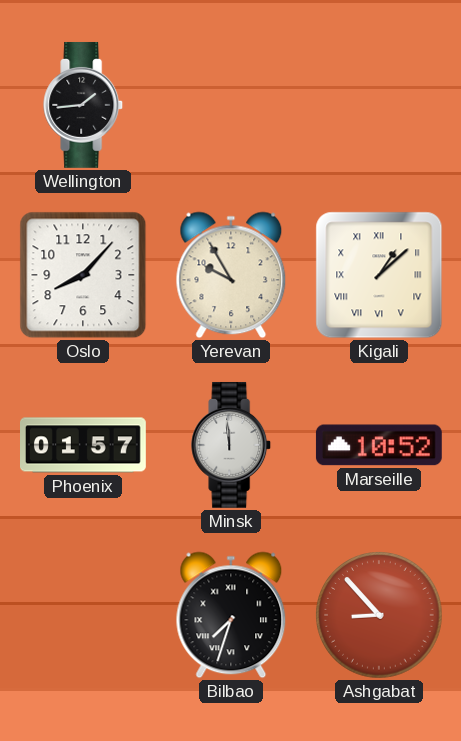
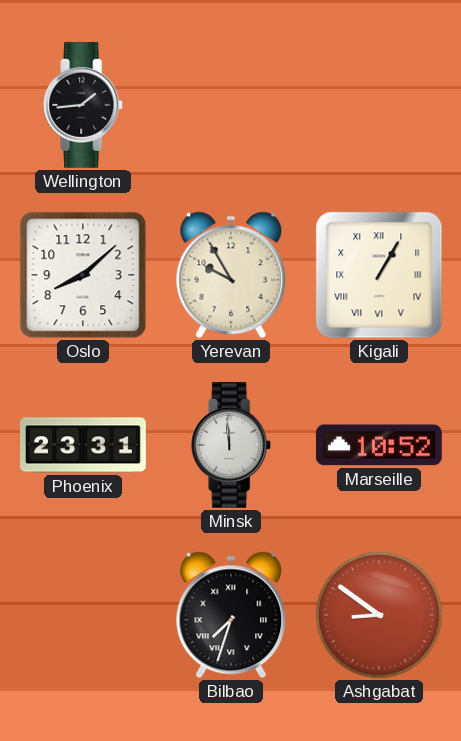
Oslo: 8:07 -> 8:08 (83, 275)
Kigali: 1:08 -> 1:05 (379, 275)
Phoenix: 01:57 -> 23:31 (84, 445)
Ashgabat: 8:53 -> 8:51 (379, 615)
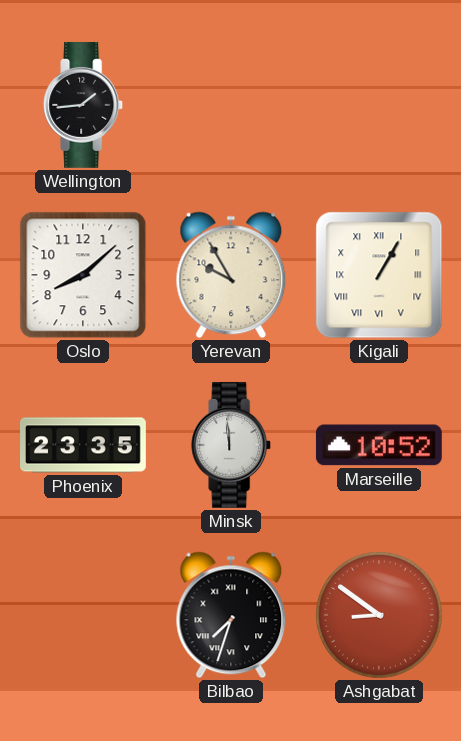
Phoenix: 23:31 -> 23:35 (84, 445)
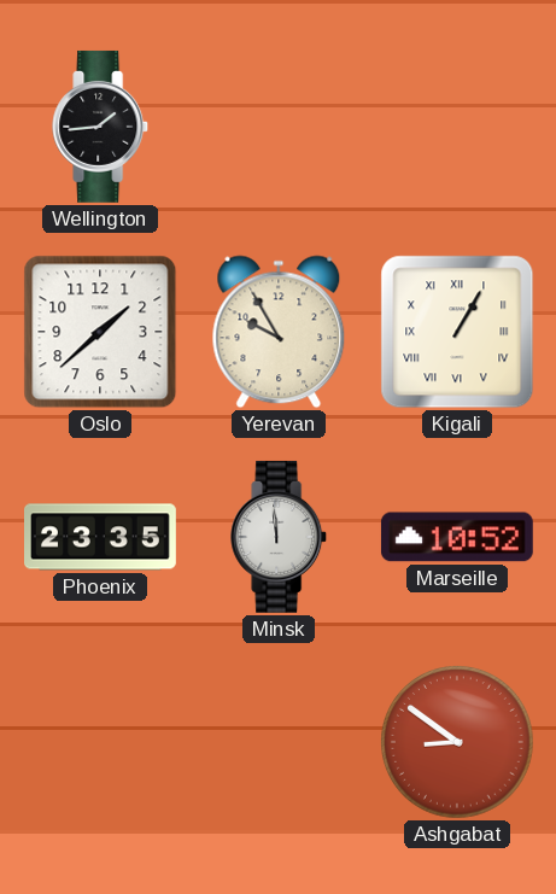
Oslo: 8:08 -> 1:38 (100, 332)
Bilbao: 7:33 -> none (231, 615)
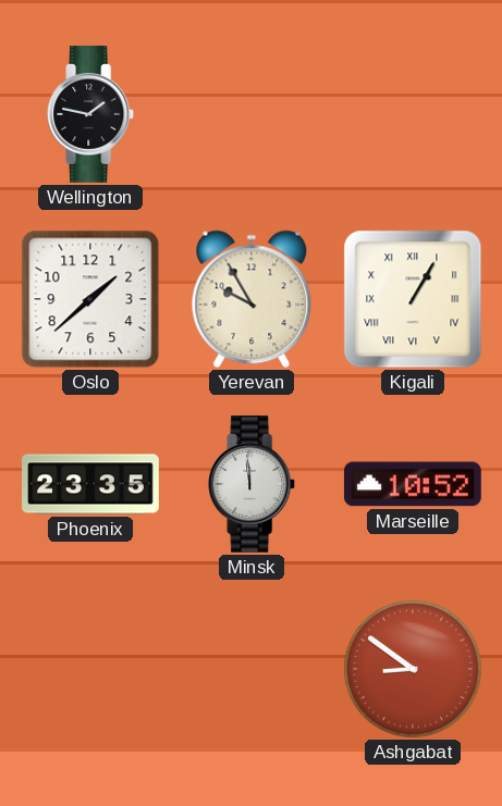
Wellington: 1:44 -> 1:47 (91, 114)
